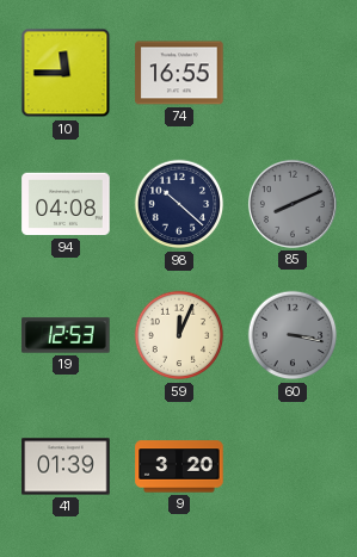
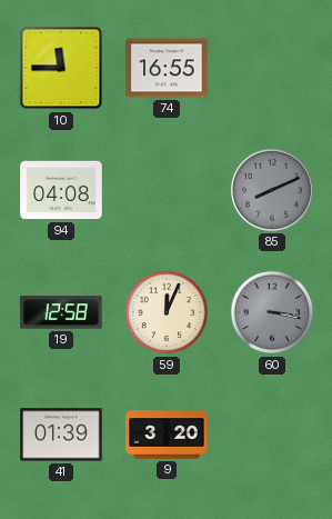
98: 10:22 -> none (179, 204)
19: 12:53 -> 12:58 (61, 312)
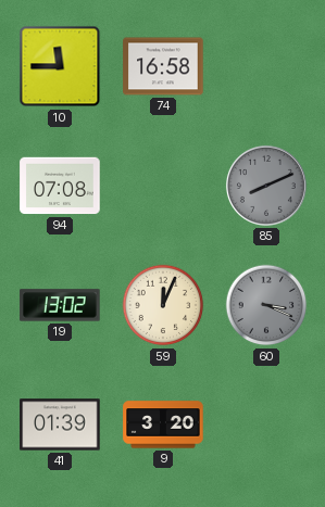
74: 16:55 -> 16:58 (163, 66)
94: 04:08 -> 07:08 (60, 186)
19: 12:58 -> 13:02 (60, 305)
60: 3:17 -> 3:19 (266, 305)
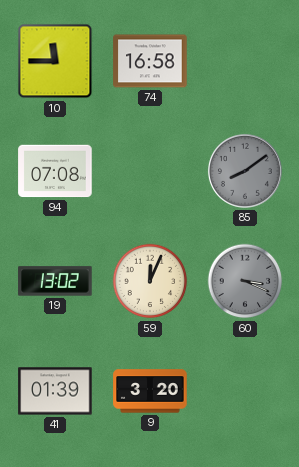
85: 8:11 -> 8:09 (245, 171)
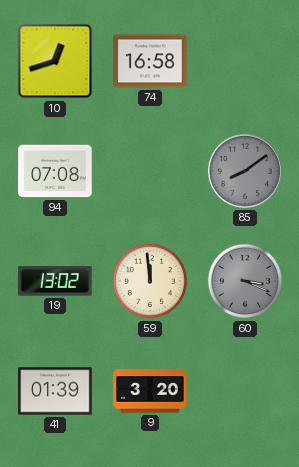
10: 11:45 -> 12:42 (55, 61)
59: 12:04 -> 11:59 (150, 281)
